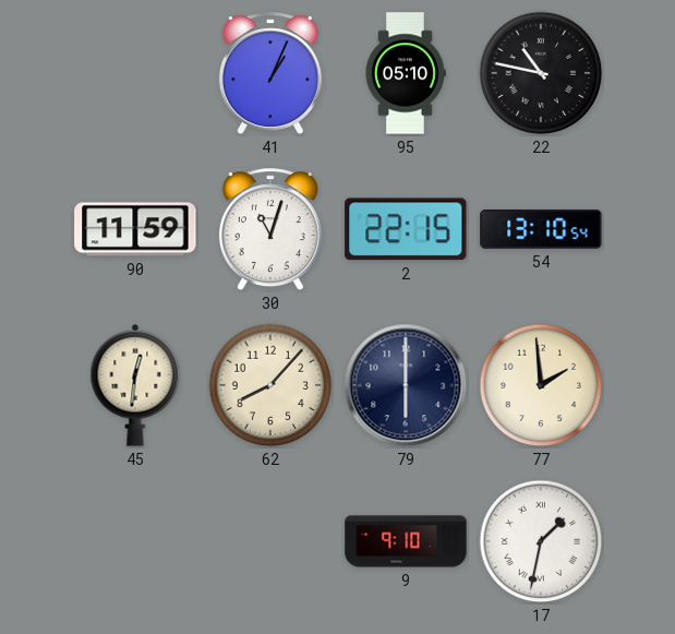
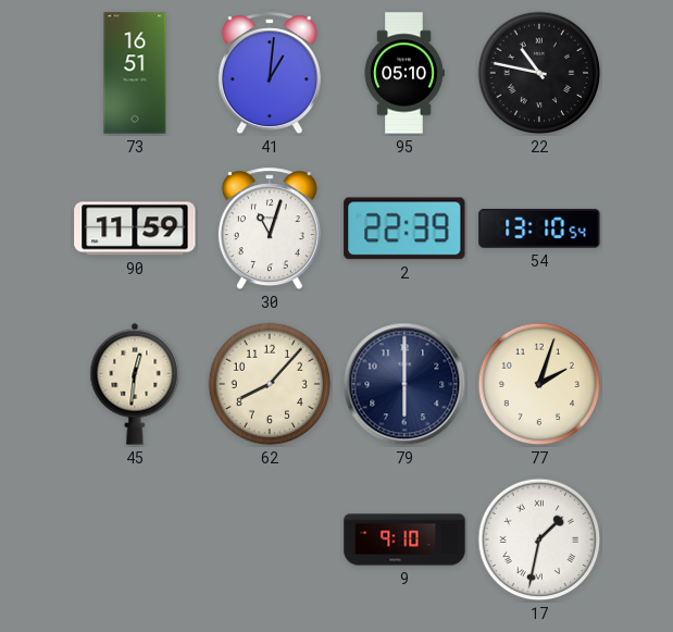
73: none -> 16:51 (135, 73)
41: 1:04 -> 1:01 (270, 74)
2: 22:15 -> 22:39 (404, 228)
77: 1:59 -> 2:03 (539, 384)
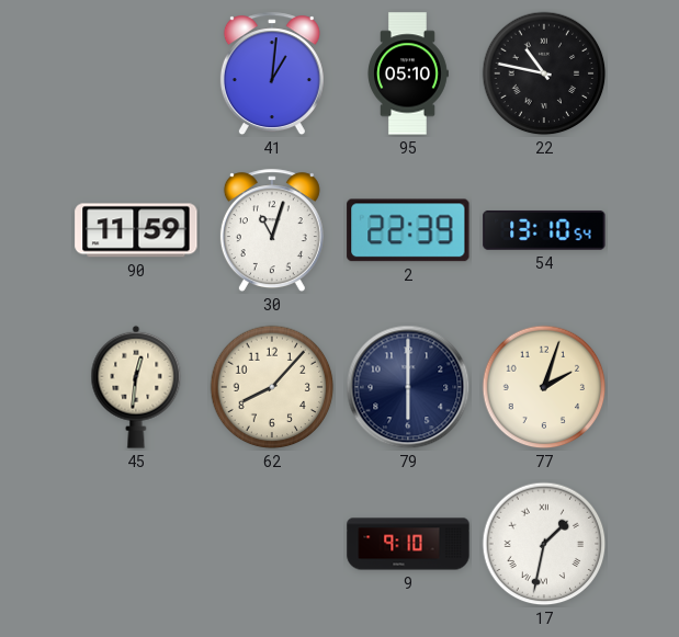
73: 16:51 -> none (135, 73)
